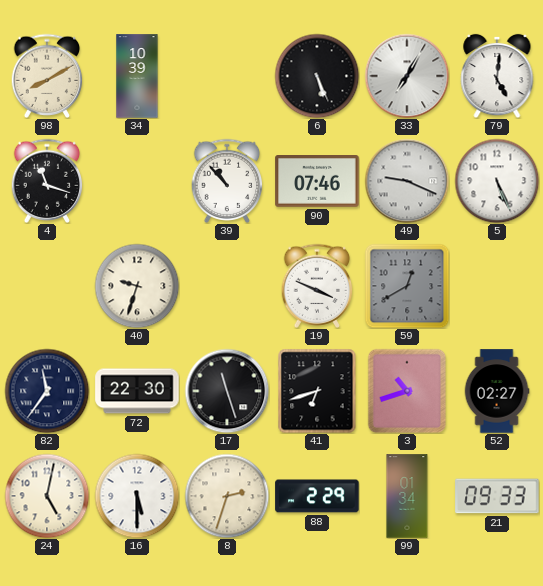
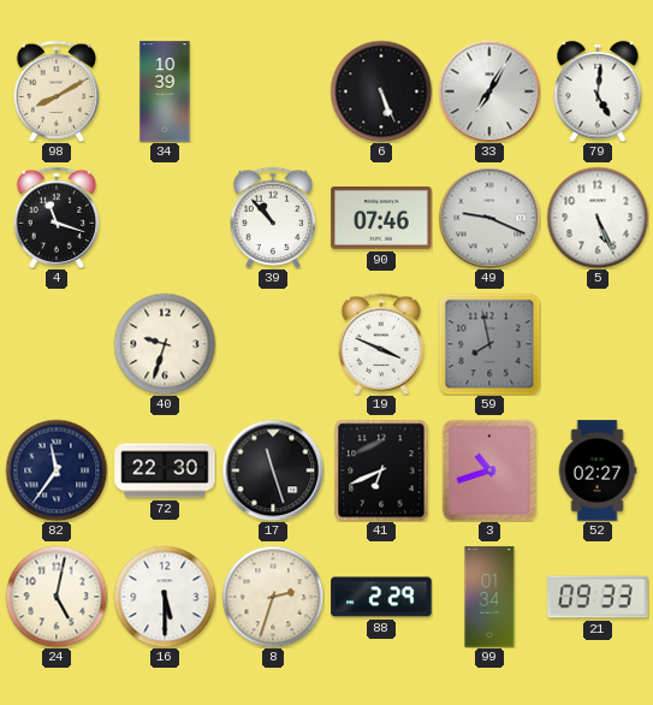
59: 12:40 -> 7:58 (489, 344)
41: 6:42 -> 6:41 (381, 470)
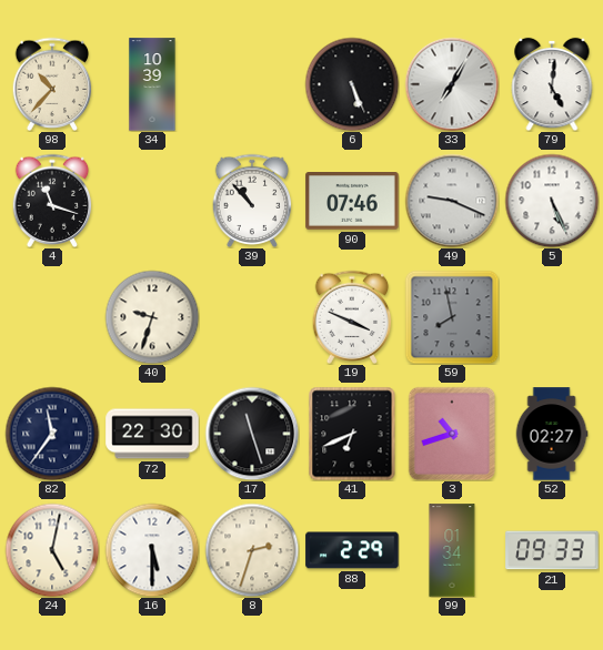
98: 8:10 -> 10:37 (52, 83)
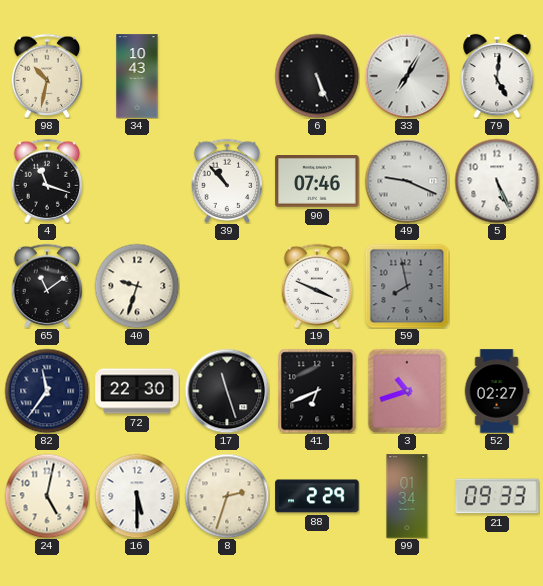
98: 10:37 -> 10:32 (47, 75)
34: 10:39 -> 10:43 (137, 76)
65: none -> 11:09 (47, 285)
